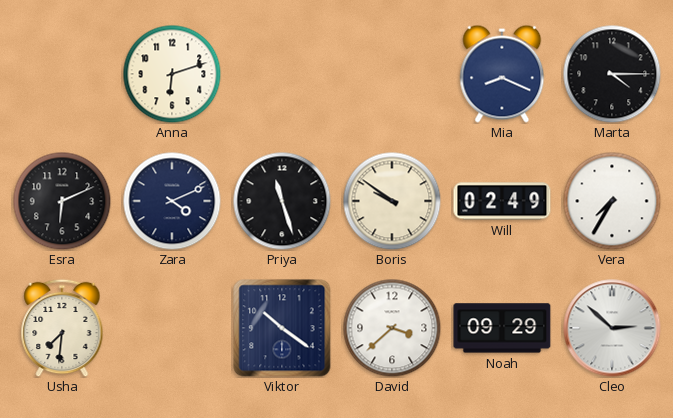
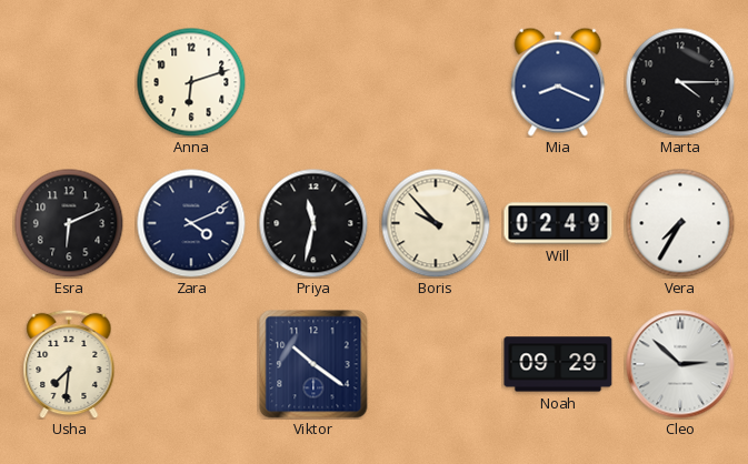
Priya: 11:27 -> 11:32 (313, 223)
Boris: 9:51 -> 9:53 (436, 223)
David: 3:38 -> none (392, 328)
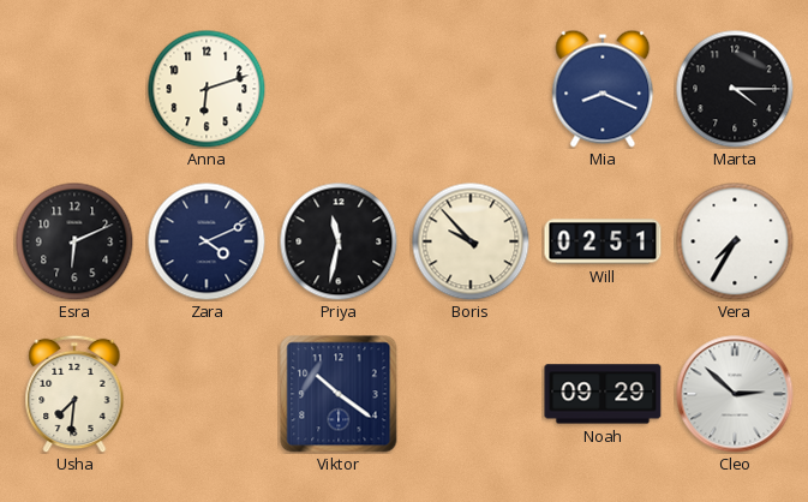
Will: 02:49 -> 02:51 (603, 241)
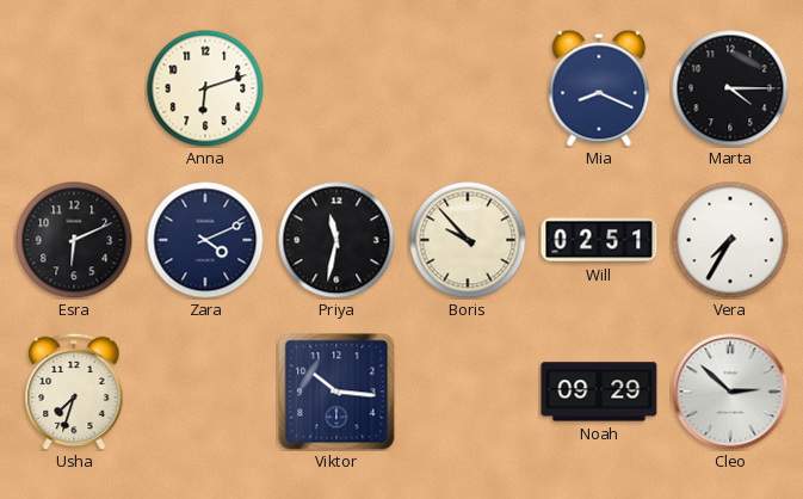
Usha: 7:31 -> 7:33 (74, 392)
Viktor: 10:21 -> 10:16 (336, 392)
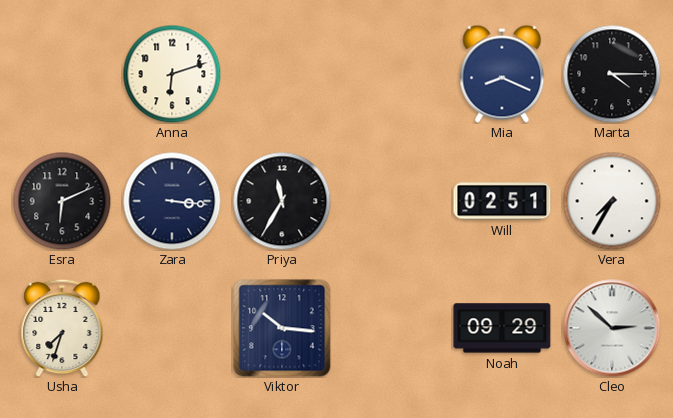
Zara: 4:11 -> 3:16 (172, 201)
Priya: 11:32 -> 11:35 (282, 201)
Boris: 9:53 -> none (468, 240)
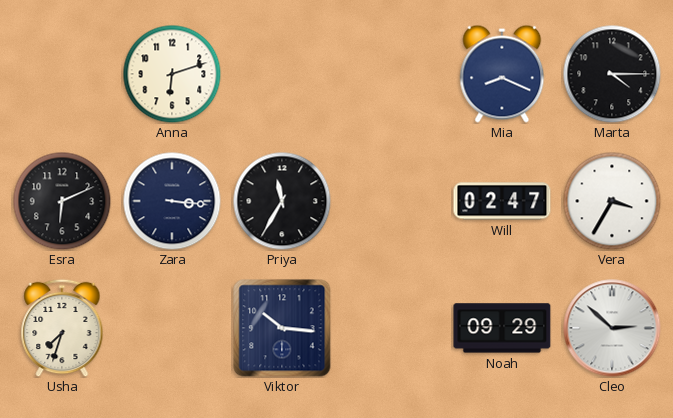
Will: 02:51 -> 02:47 (502, 201)
Vera: 7:35 -> 3:35 (612, 201)
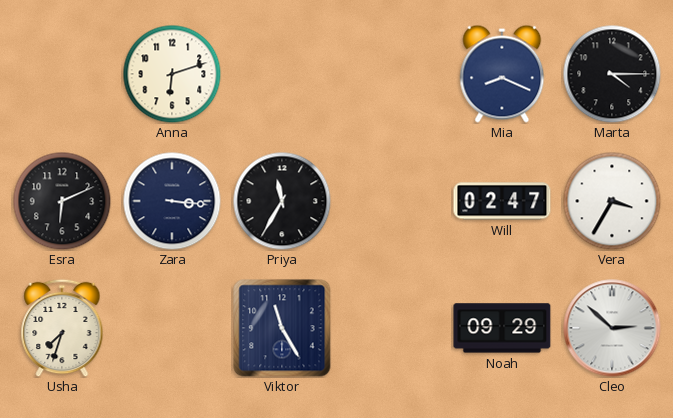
Viktor: 10:16 -> 11:25 (282, 328)
